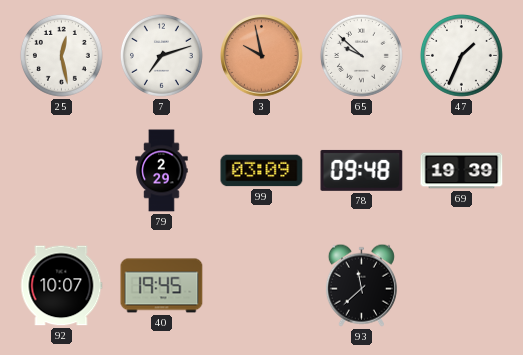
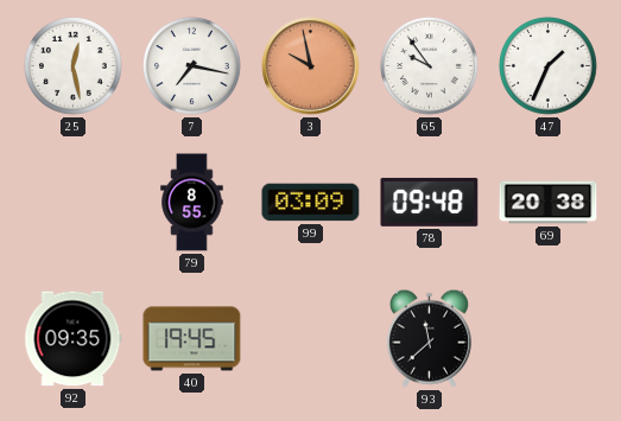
7: 7:12 -> 7:17 (191, 65)
65: 9:52 -> 9:54 (429, 65)
79: 2:29 -> 8:55 (192, 203)
69: 19:39 -> 20:38 (549, 203)
92: 10:07 -> 09:35 (74, 339)
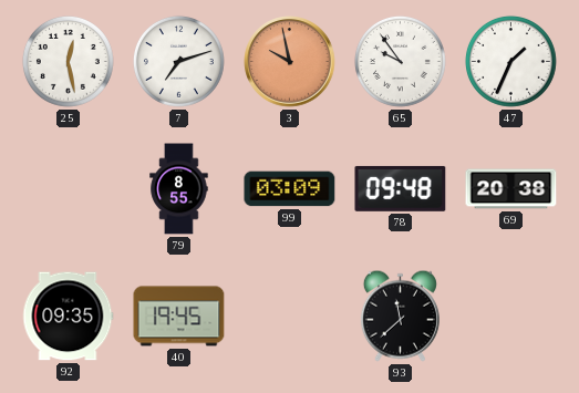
7: 7:17 -> 7:12 (178, 61)
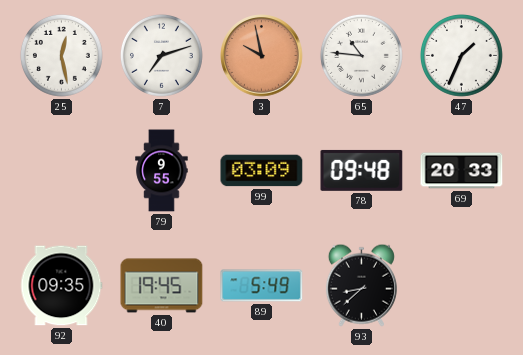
65: 9:54 -> 10:46 (361, 55)
79: 8:55 -> 9:55 (162, 171)
69: 20:38 -> 20:33 (462, 171)
89: none -> 5:49 (262, 286)
93: 11:38 -> 8:38 (361, 285)
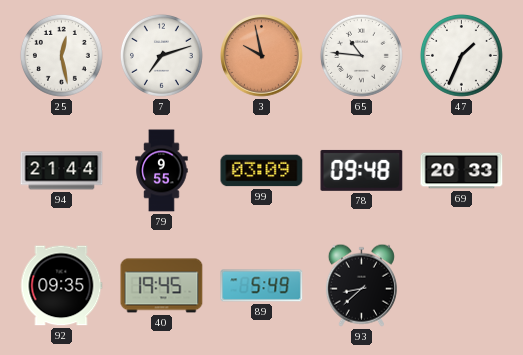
94: none -> 21:44 (62, 171)
